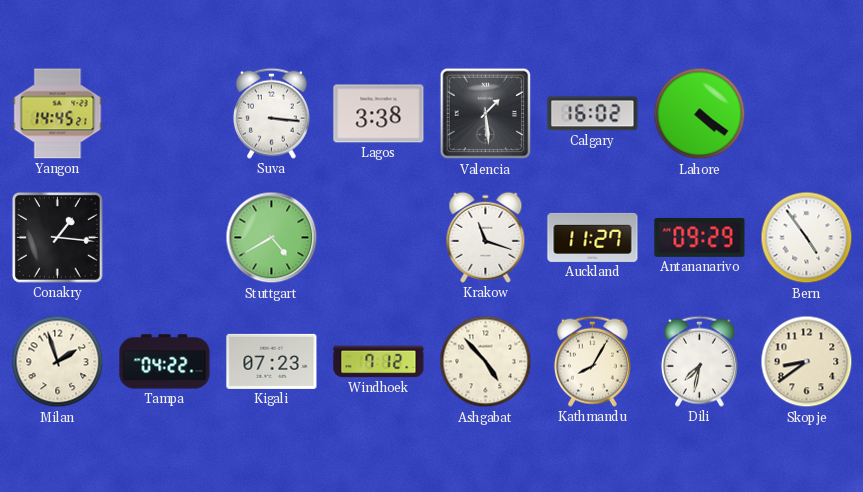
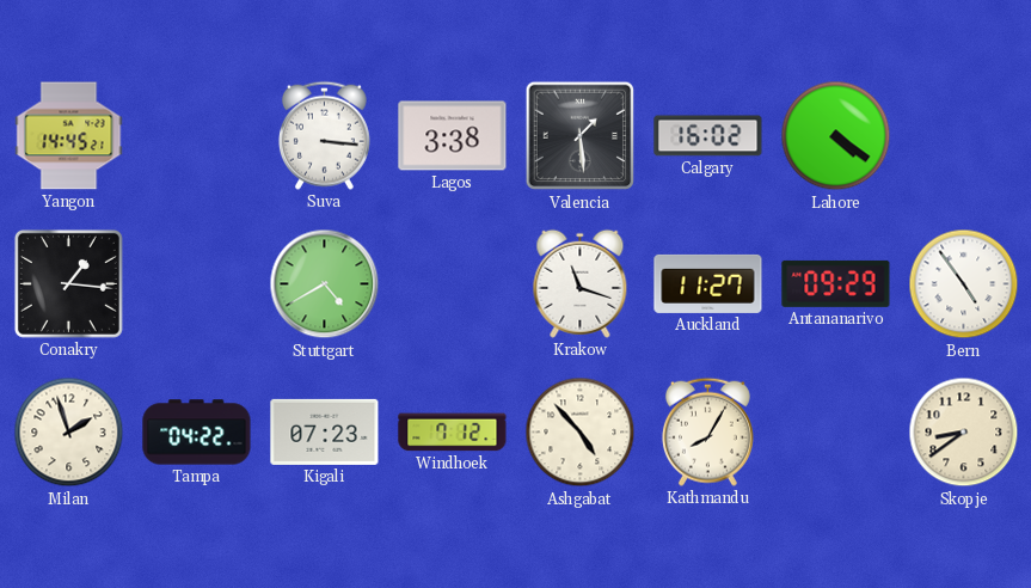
Dili: 7:32 -> none (699, 361)
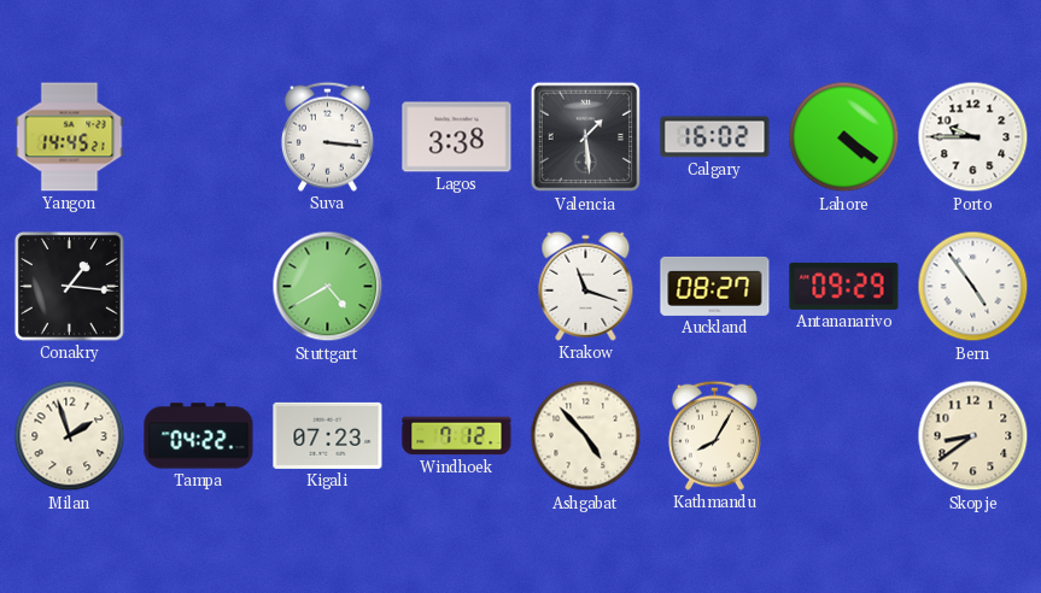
Porto: none -> 9:45 (973, 137)
Auckland: 11:27 -> 08:27 (715, 286)
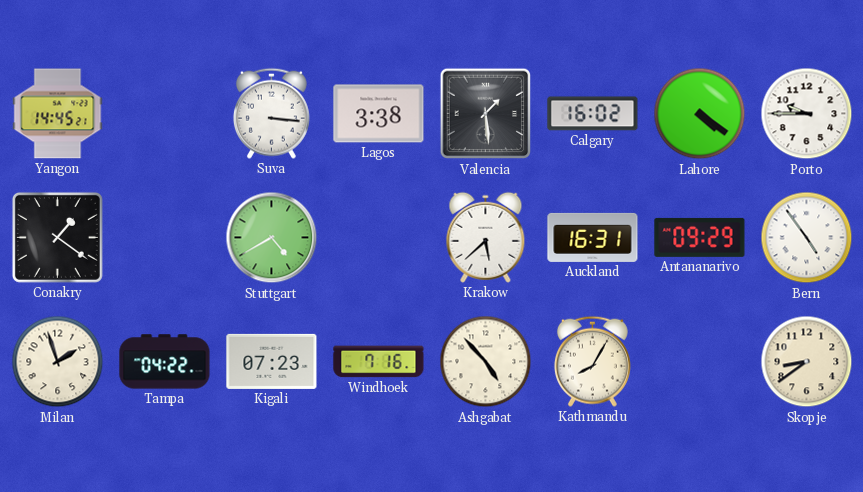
Conakry: 1:16 -> 1:21 (57, 237)
Krakow: 11:18 -> 5:38 (486, 237)
Auckland: 08:27 -> 16:31 (593, 237)
Windhoek: 7:12 -> 7:16 (379, 362)
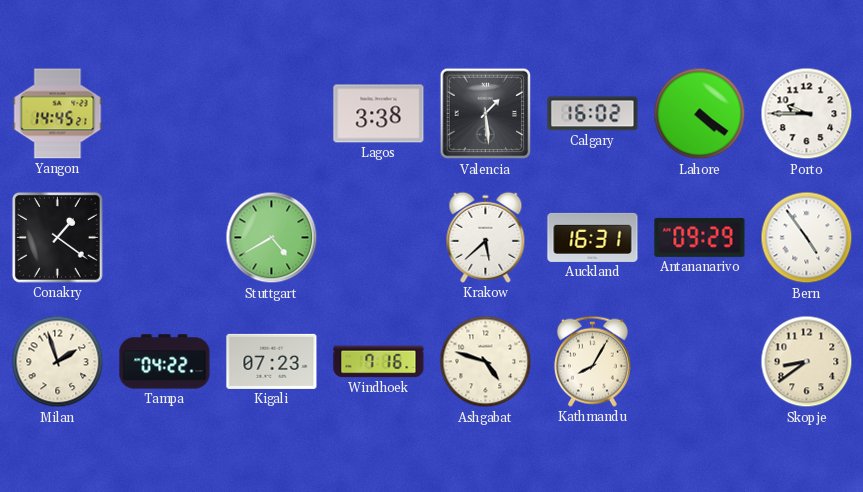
Suva: 3:16 -> none (271, 113)
Ashgabat: 4:53 -> 4:48 (486, 362)
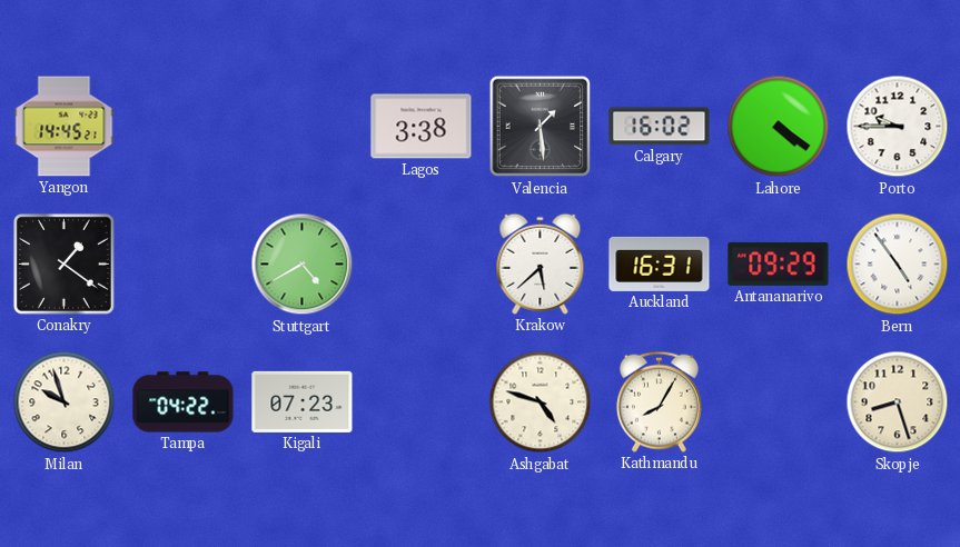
Milan: 1:57 -> 9:57 (65, 402)
Windhoek: 7:16 -> none (379, 362)
Skopje: 8:39 -> 8:27 (898, 402)
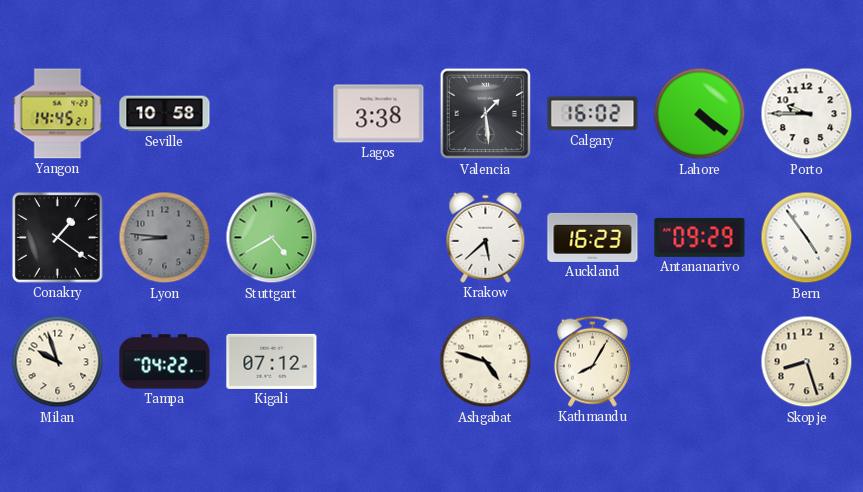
Seville: none -> 10:58 (165, 114)
Lyon: none -> 8:46 (165, 238)
Auckland: 16:31 -> 16:23 (593, 237)
Kigali: 07:23 -> 07:12 (272, 361)
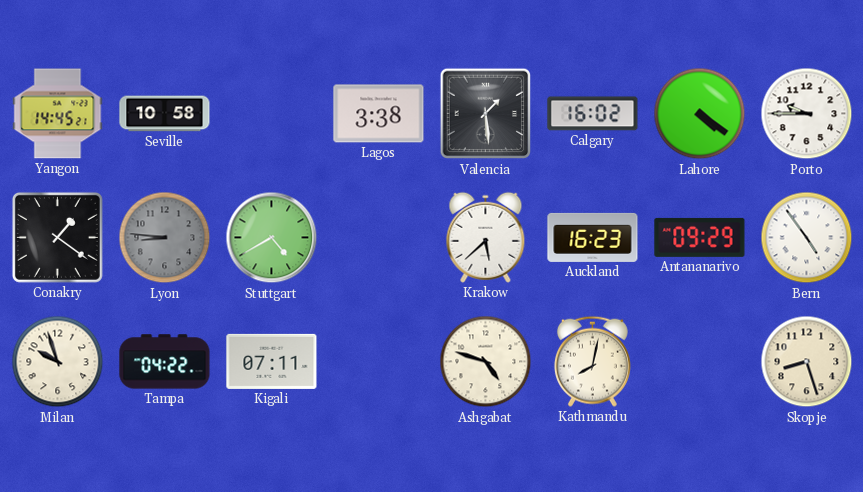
Kigali: 07:12 -> 07:11 (272, 361)
Kathmandu: 8:05 -> 8:02 (592, 361)
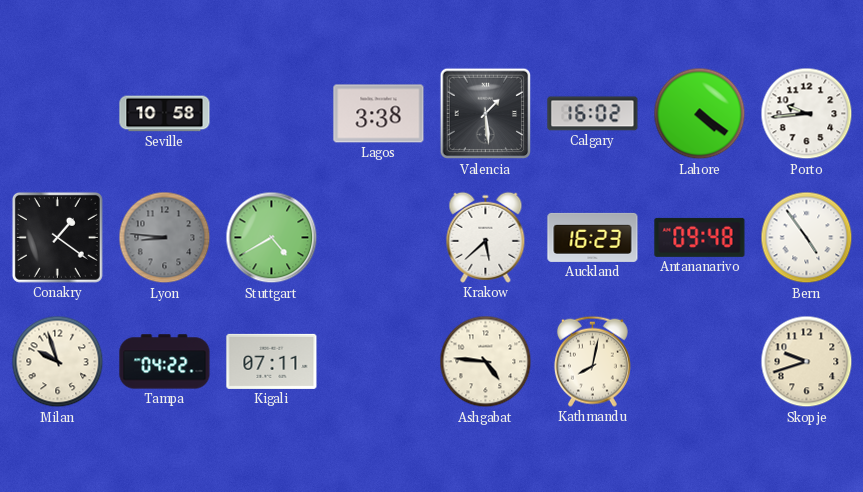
Yangon: 14:45 -> none (58, 114)
Porto: 9:45 -> 9:44 (807, 114)
Antananarivo: 09:29 -> 09:48 (700, 237)
Ashgabat: 4:48 -> 4:46 (486, 362)
Skopje: 8:27 -> 9:42 (807, 362)
